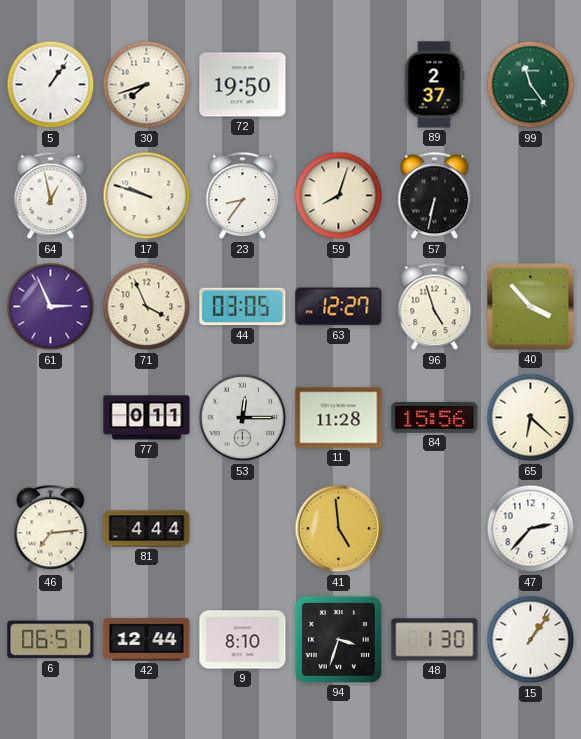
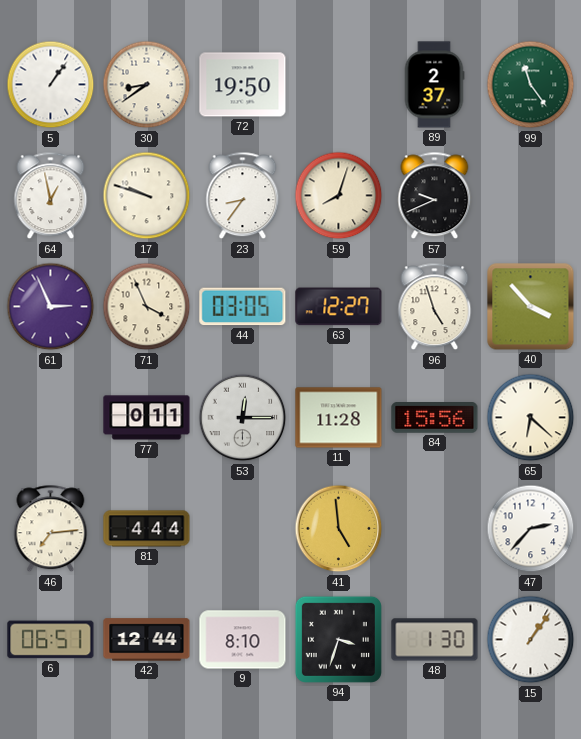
30: 7:42 -> 8:39 (147, 85)
57: 6:32 -> 9:41 (435, 196)
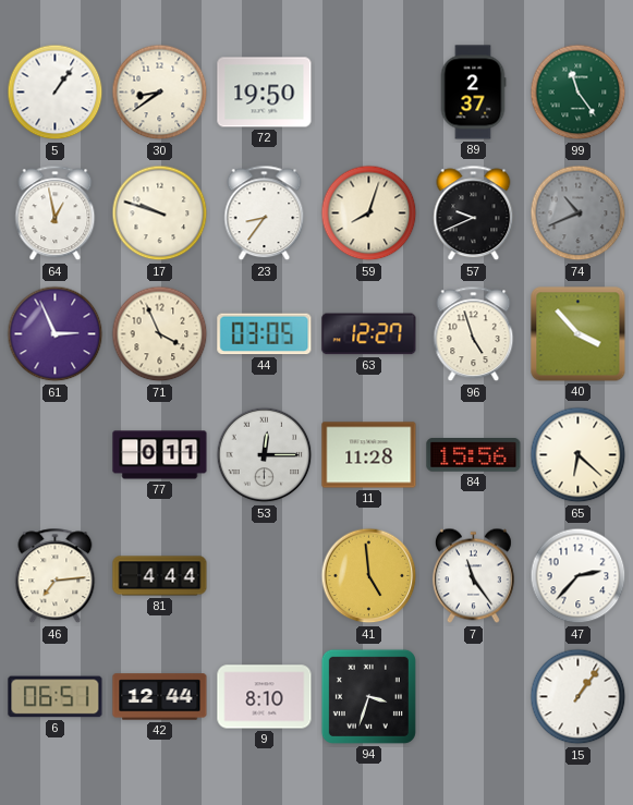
74: none -> 10:41 (579, 214)
7: none -> 11:24 (473, 576)
48: 1:30 -> none (435, 640)
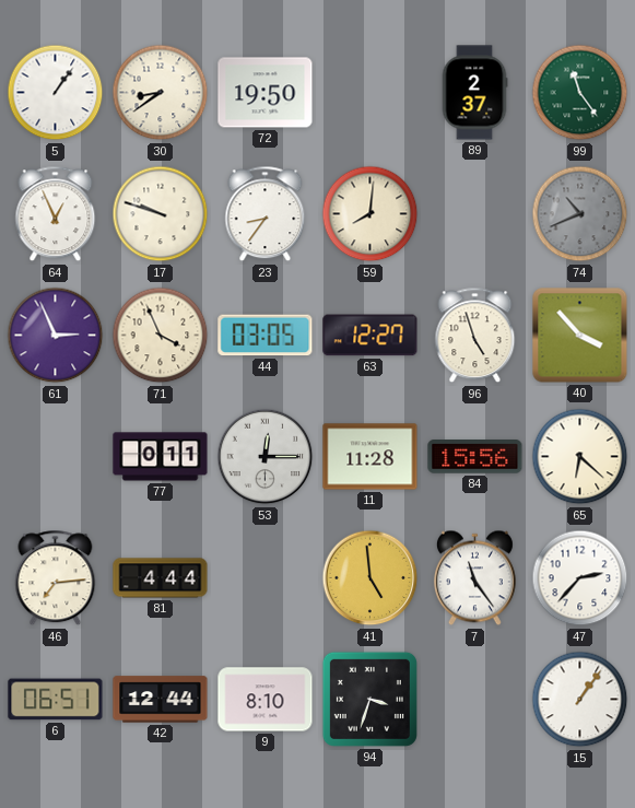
64: 12:58 -> 12:56 (56, 214)
59: 8:03 -> 8:01 (371, 214)
57: 9:41 -> none (474, 214)
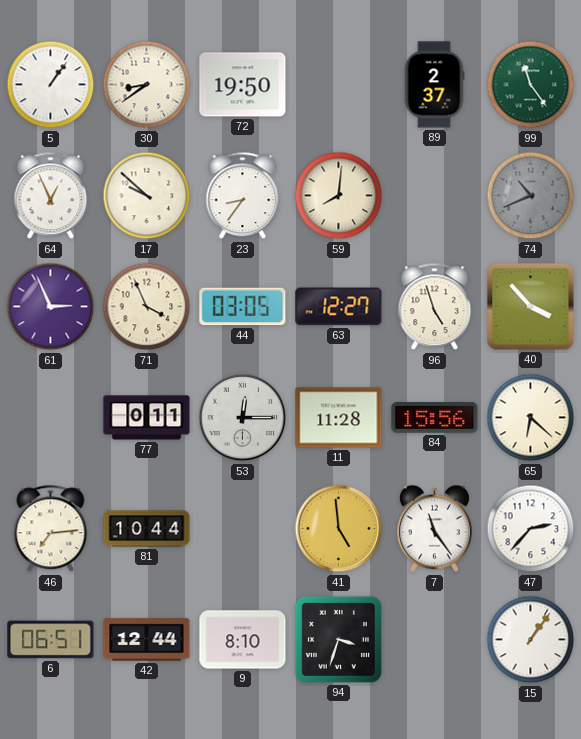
17: 9:48 -> 9:52 (147, 196)
81: 4:44 -> 10:44 (147, 529)
